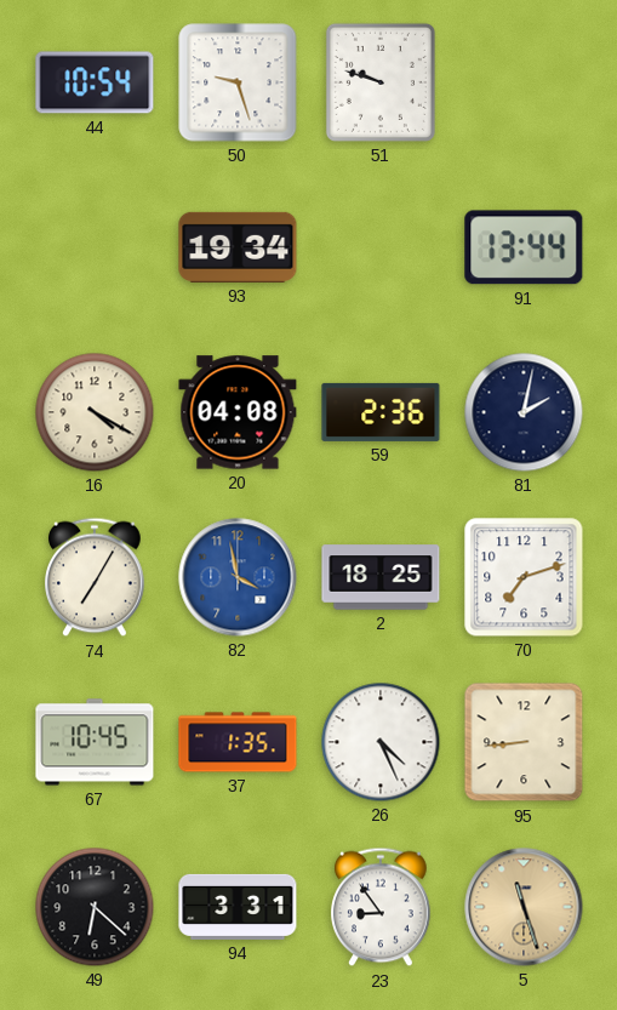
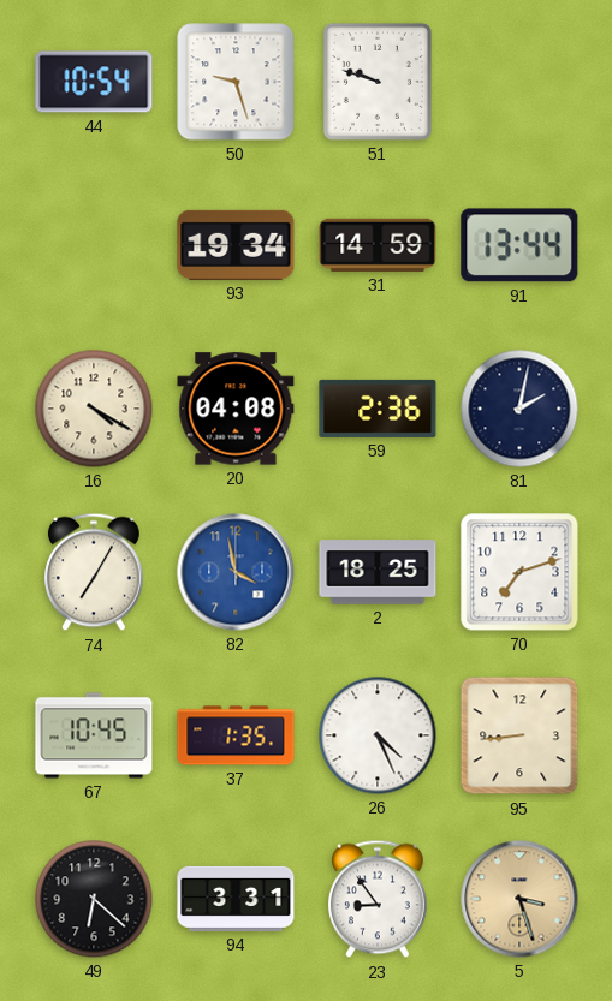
31: none -> 14:59 (378, 245)
5: 11:27 -> 3:27 (519, 899)
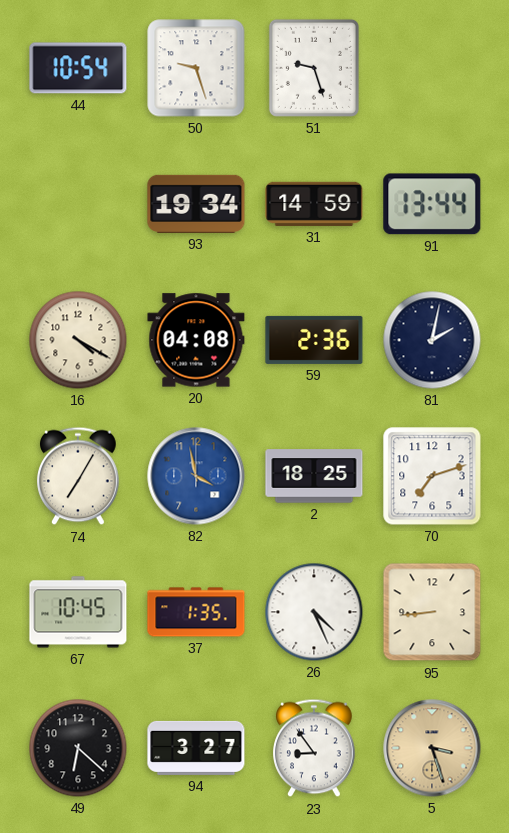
51: 9:48 -> 9:27 (314, 68)
94: 3:31 -> 3:27 (196, 748)
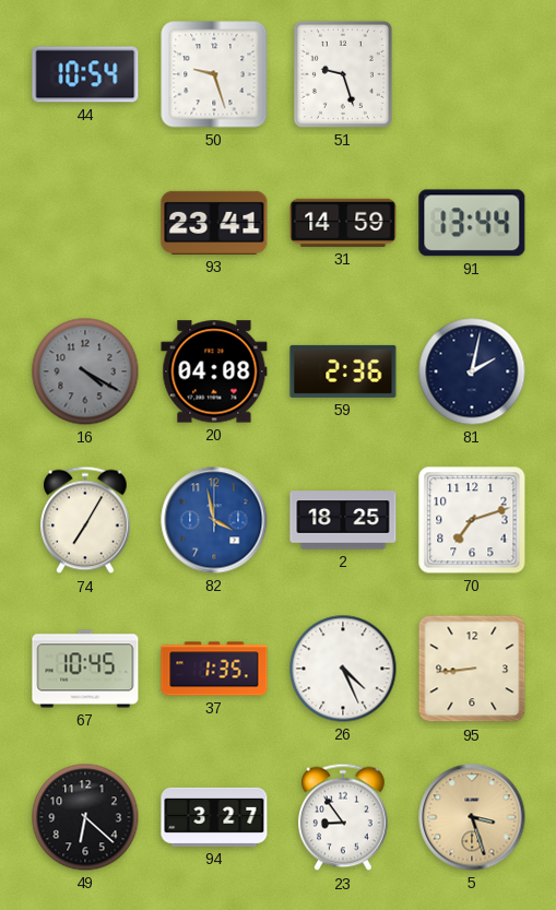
93: 19:34 -> 23:41 (214, 223)
16 dial: cream -> grey (85, 371)
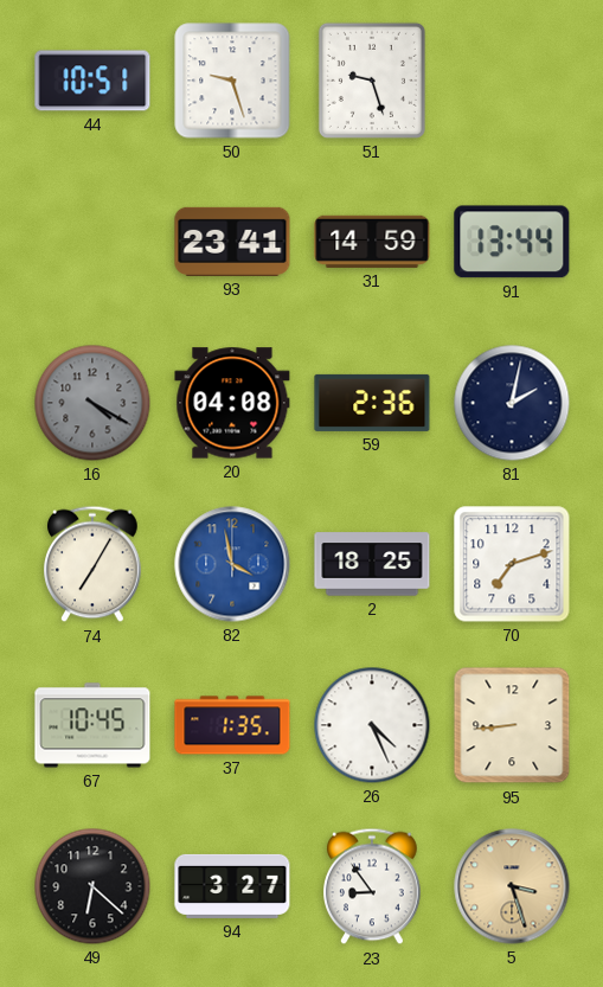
44: 10:54 -> 10:51 (92, 81)
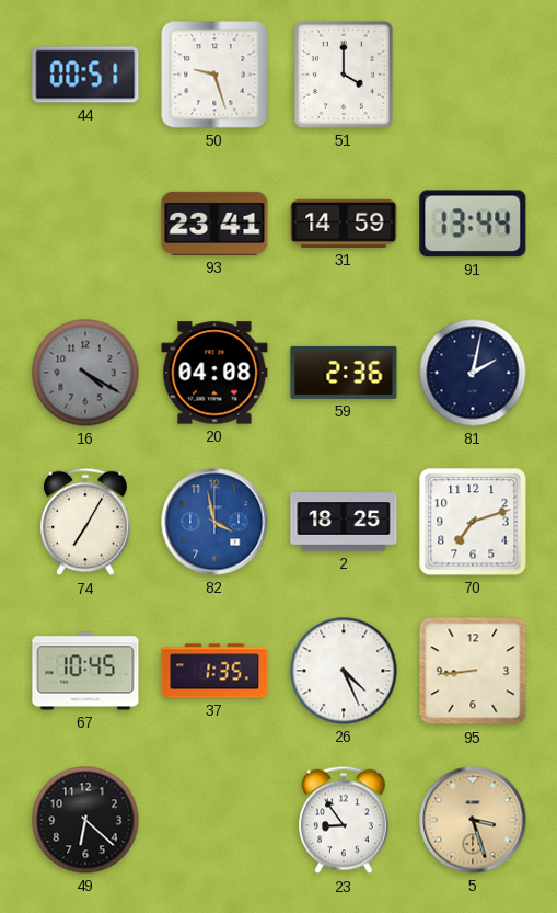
44: 10:51 -> 00:51 (85, 75)
51: 9:27 -> 4:00 (344, 75)
94: 3:27 -> none (232, 886)
